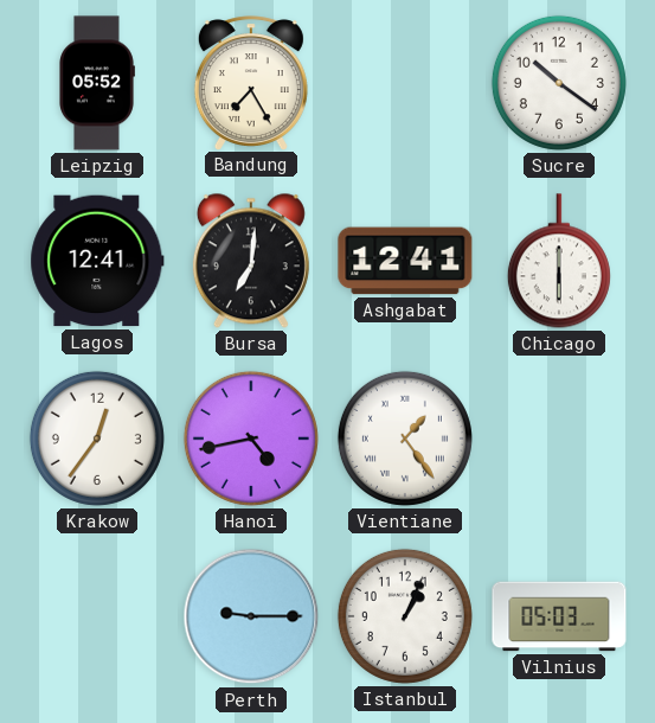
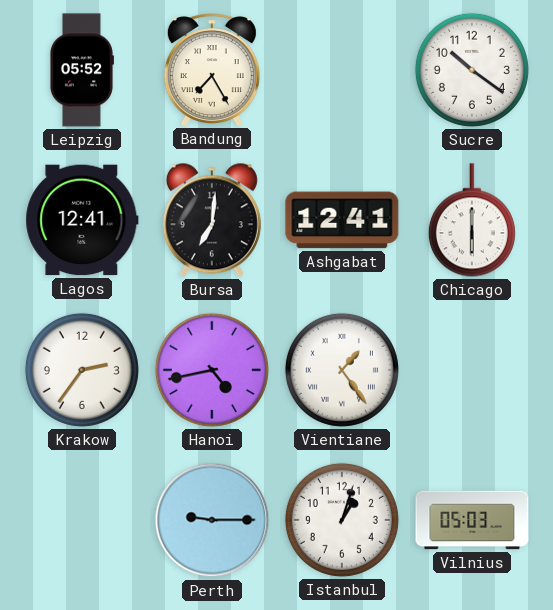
Krakow: 12:36 -> 2:36 (82, 370)
Istanbul: 1:04 -> 1:03 (342, 520)
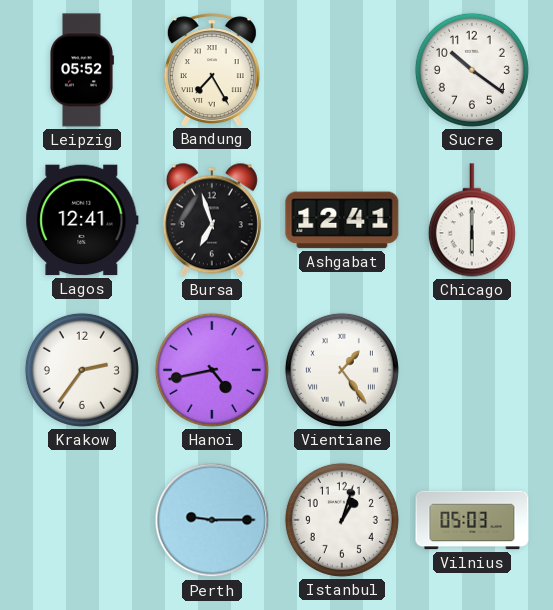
Bursa: 7:01 -> 6:57 (212, 220)
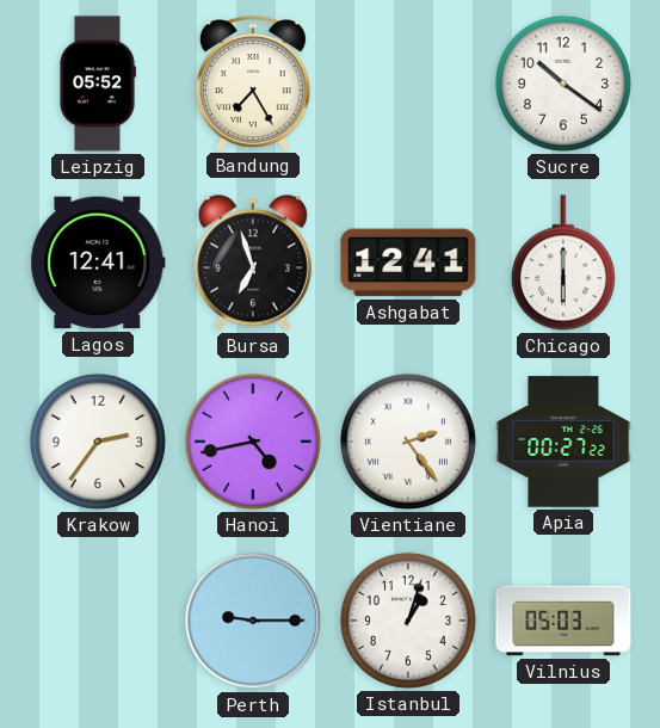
Vientiane: 1:24 -> 2:24 (408, 442)
Apia: none -> 00:27 (563, 442)
